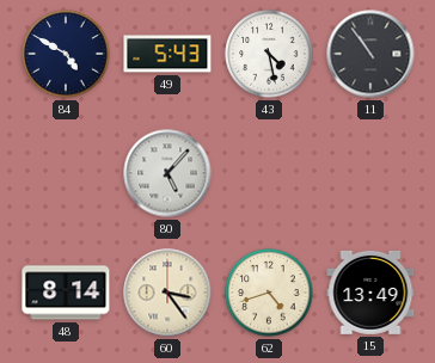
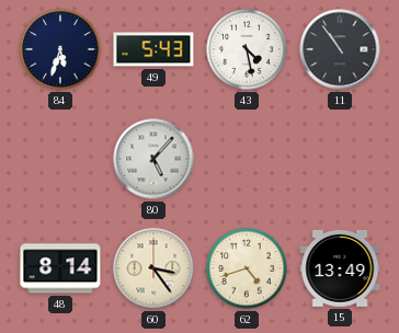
84: 4:50 -> 5:33 (60, 49)
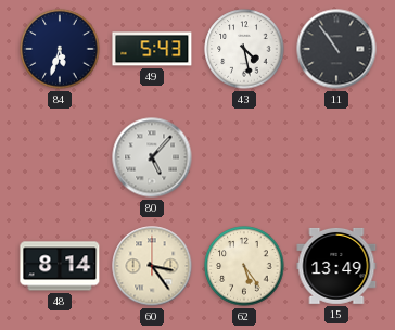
62: 4:42 -> 5:24 (244, 266)
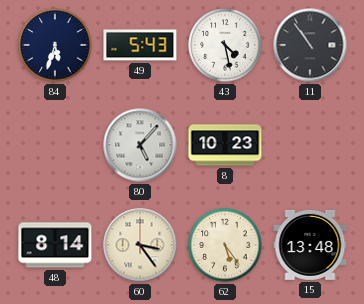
8: none -> 10:23 (225, 145)
15: 13:49 -> 13:48 (310, 245)
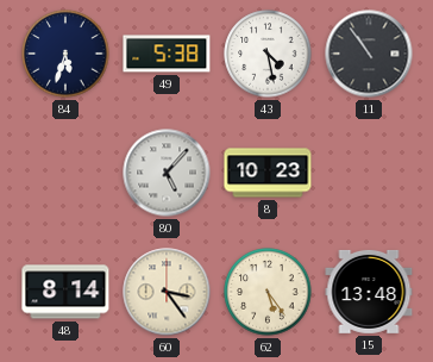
49: 5:43 -> 5:38 (167, 54)
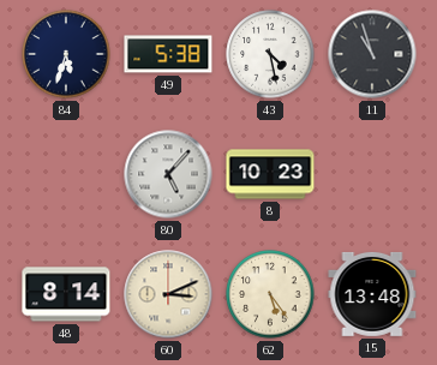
11: 10:54 -> 10:57 (372, 54)
60: 3:24 -> 3:11 (168, 294)
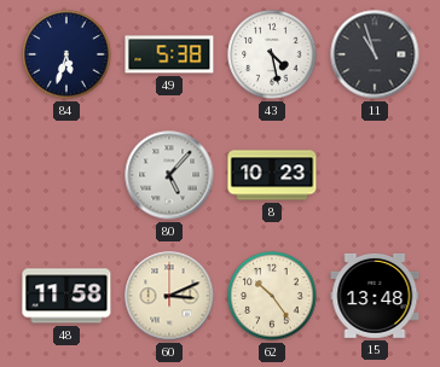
48: 8:14 -> 11:58 (66, 296)
62: 5:24 -> 10:24 (272, 296)
